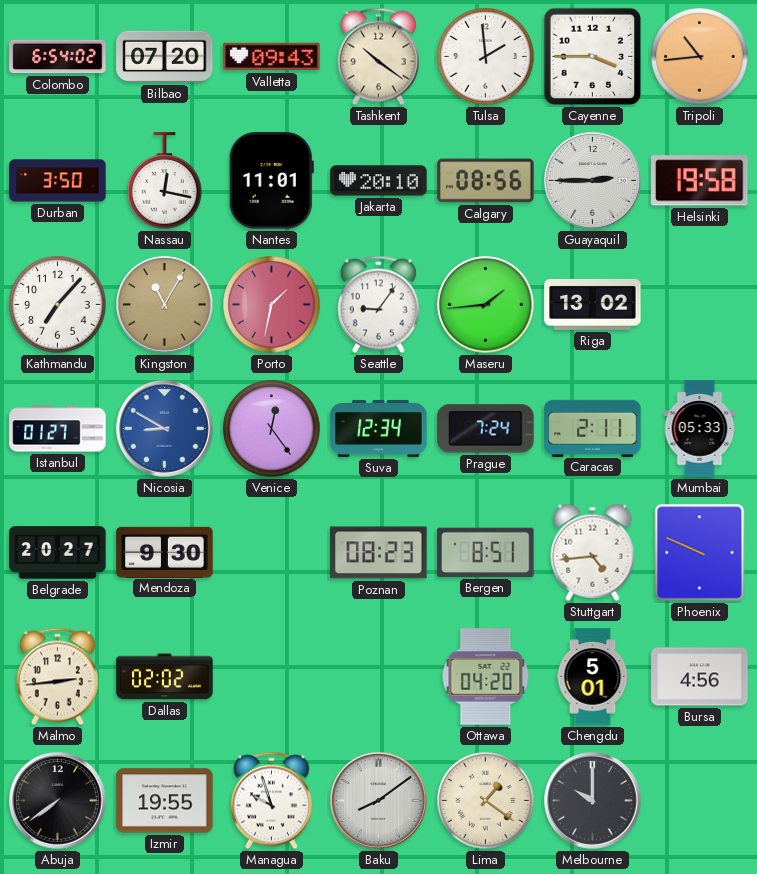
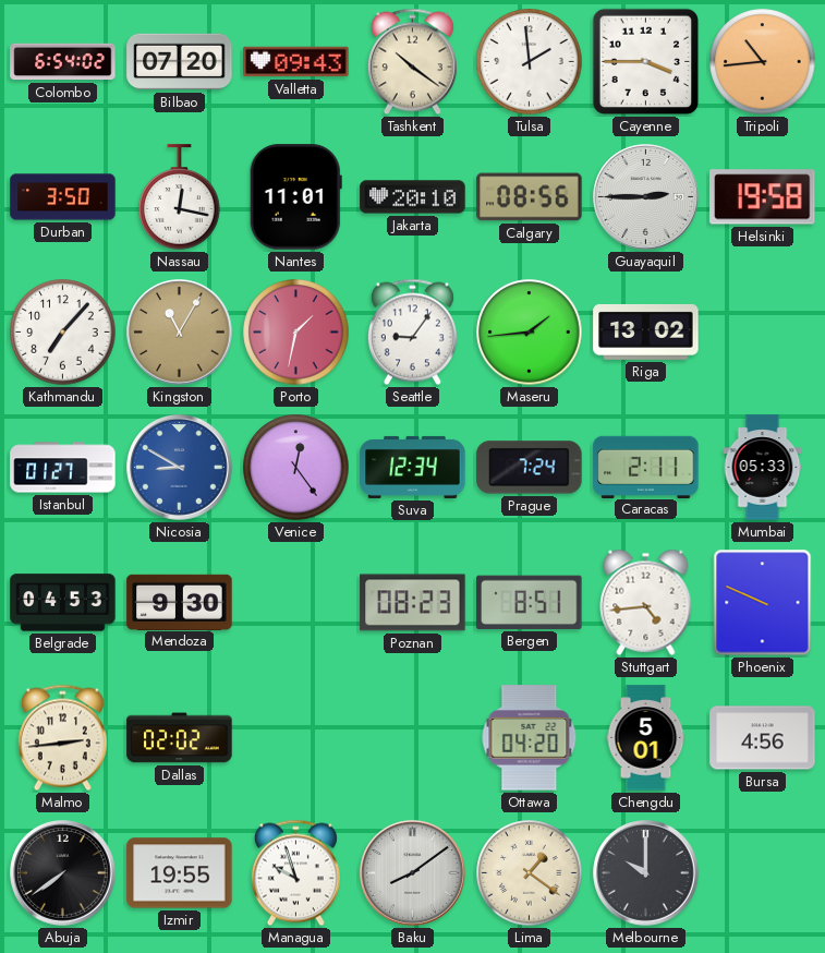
Belgrade: 20:27 -> 04:53 (63, 603)
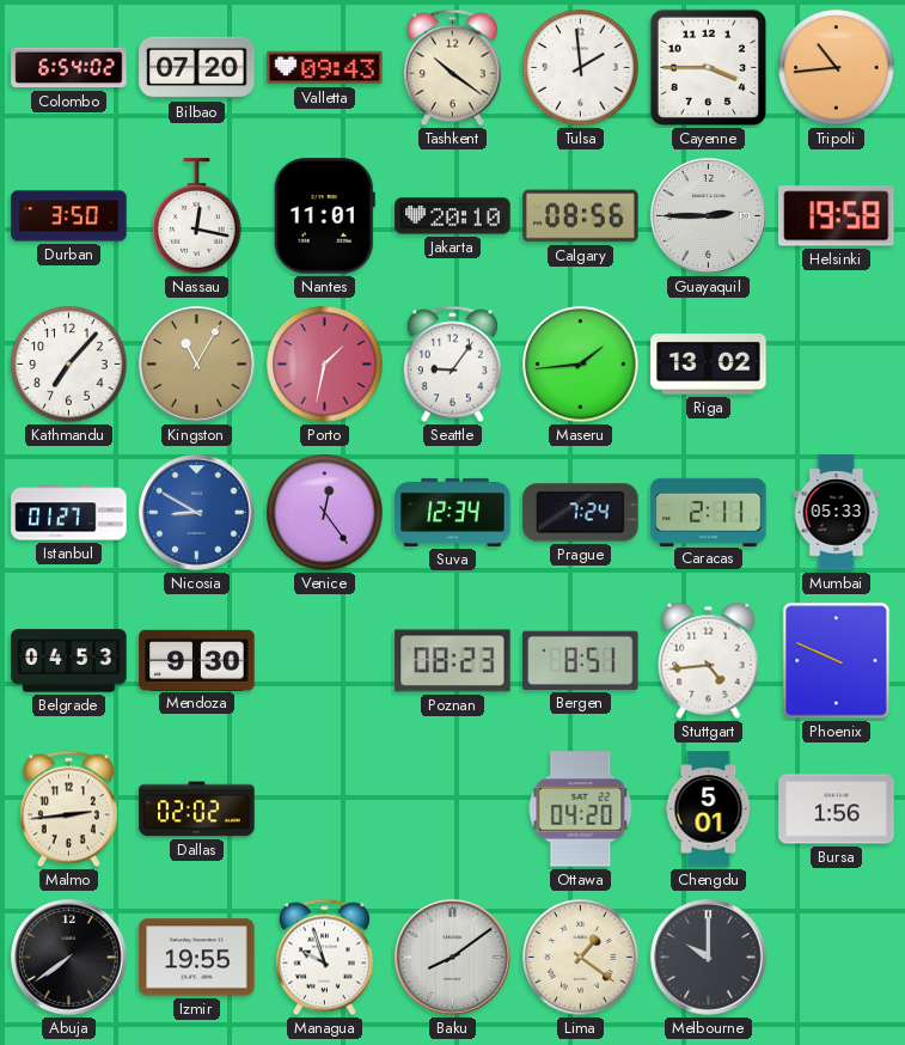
Bursa: 4:56 -> 1:56 (837, 809)
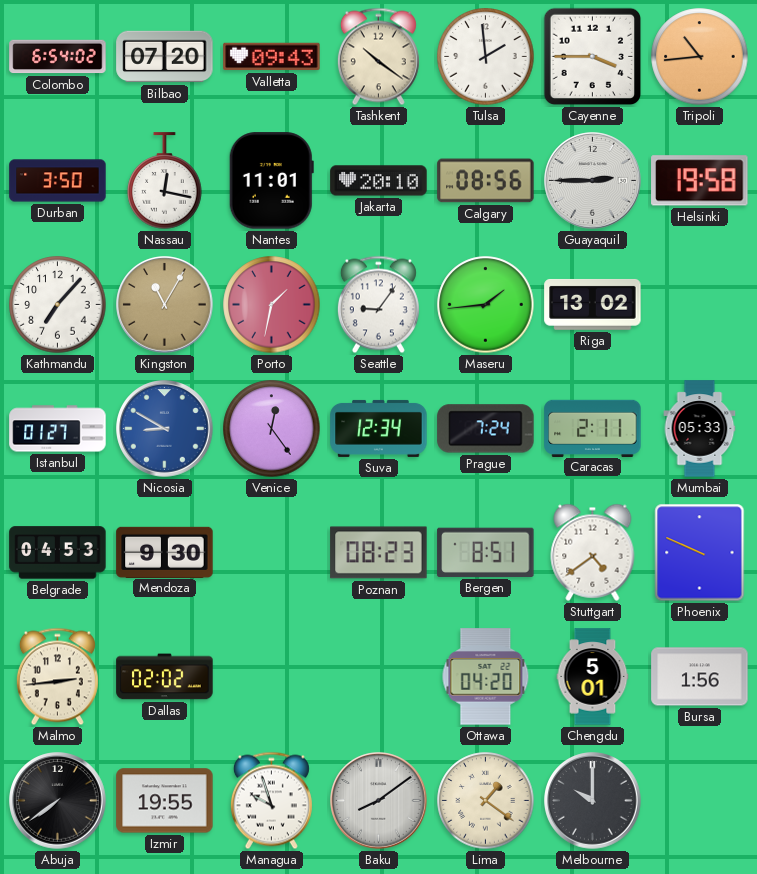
Stuttgart: 4:44 -> 4:39 (593, 552)
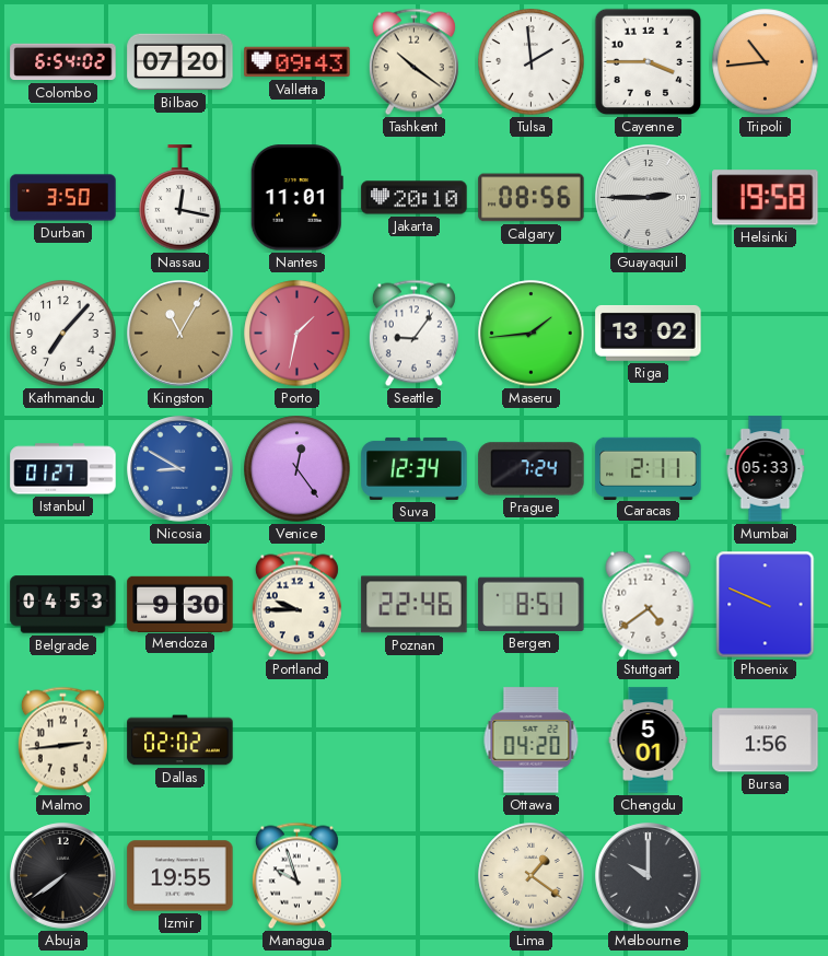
Portland: none -> 9:45 (296, 605)
Poznan: 08:23 -> 22:46 (415, 605)
Baku: 8:09 -> none (379, 801)
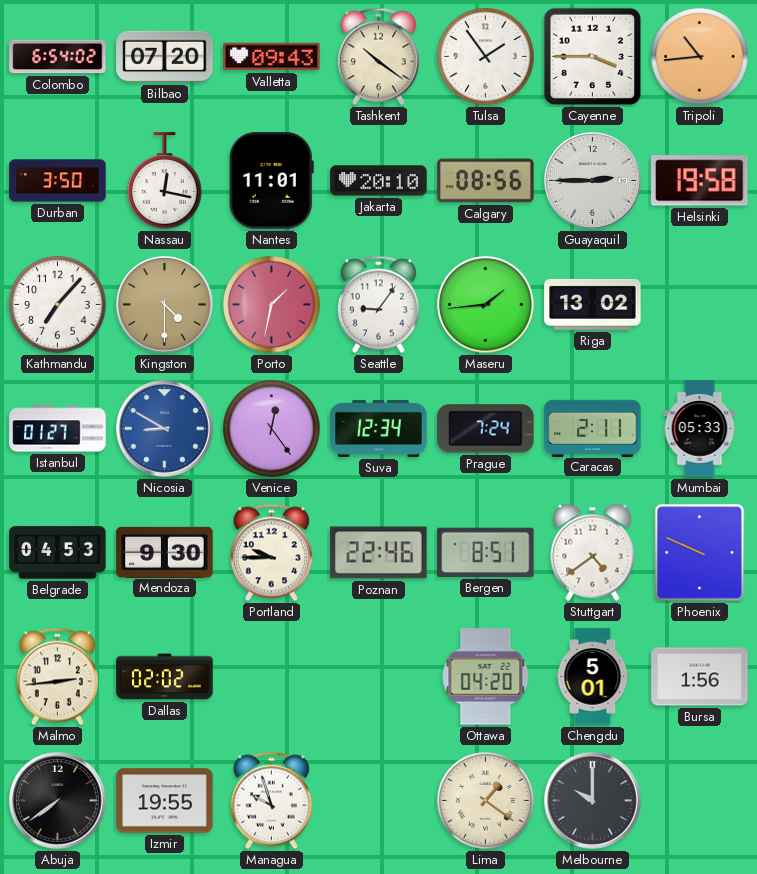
Tulsa: 1:59 -> 1:54 (486, 57)
Kingston: 11:05 -> 4:30 (165, 305)
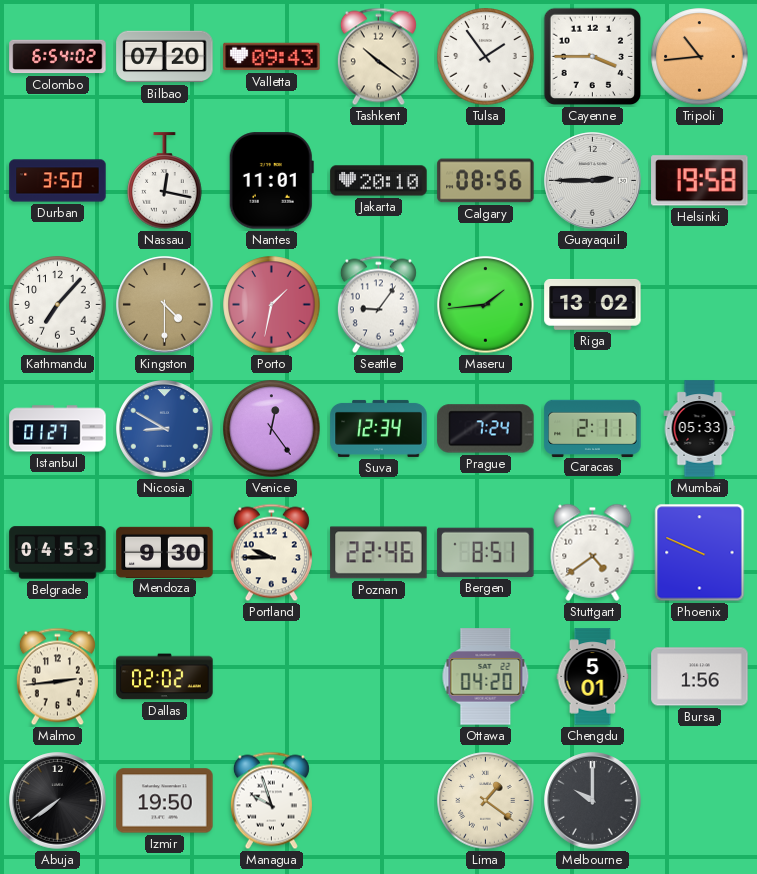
Izmir: 19:55 -> 19:50 (165, 801)
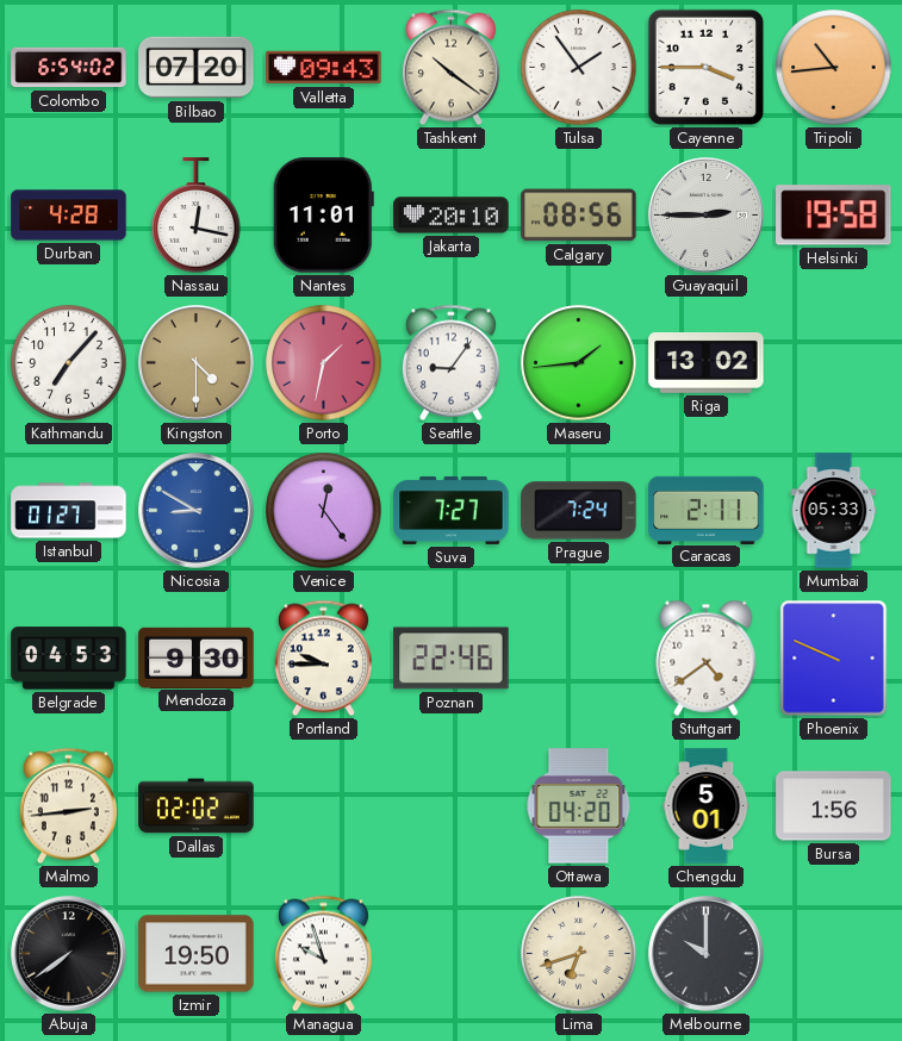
Durban: 3:50 -> 4:28 (69, 216)
Suva: 12:34 -> 7:27 (452, 510)
Bergen: 8:51 -> none (486, 552)
Lima: 1:21 -> 6:42 (579, 954)
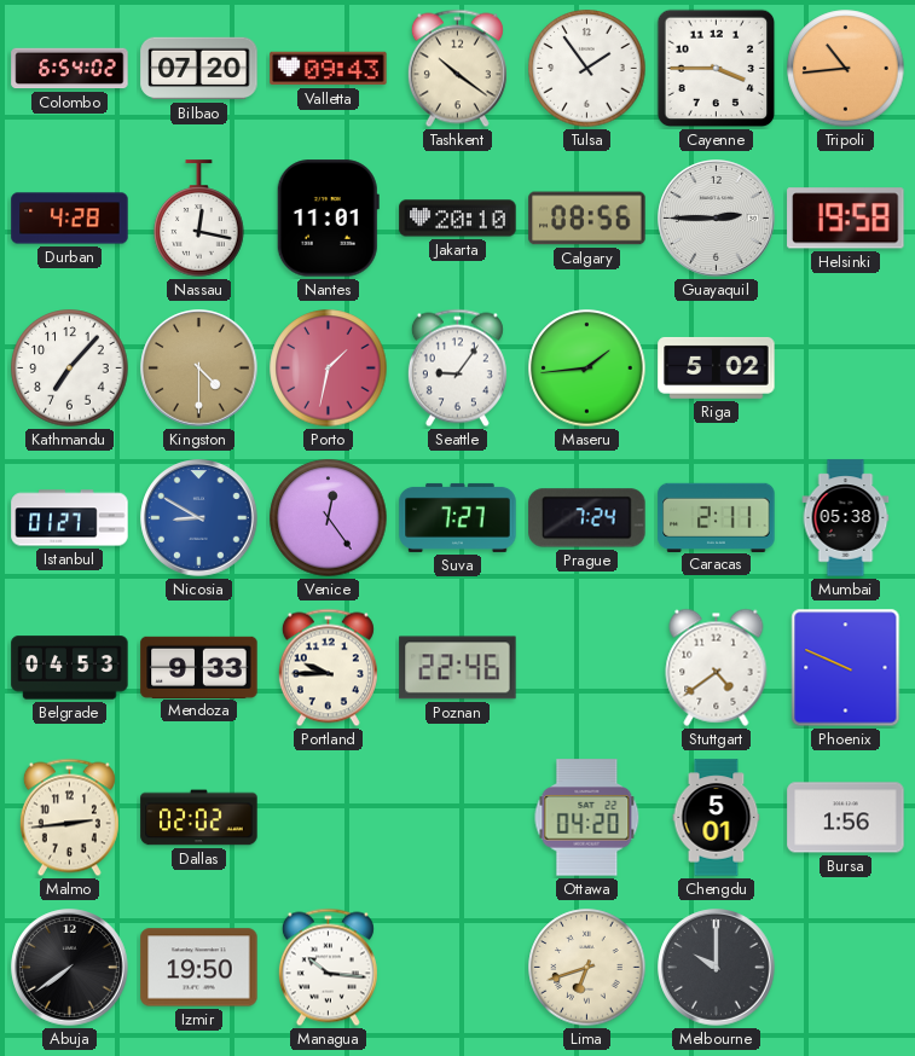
Riga: 13:02 -> 5:02 (717, 367)
Mumbai: 05:33 -> 05:38 (846, 518)
Mendoza: 9:30 -> 9:33 (199, 667)
Managua: 9:57 -> 10:16 (328, 968)
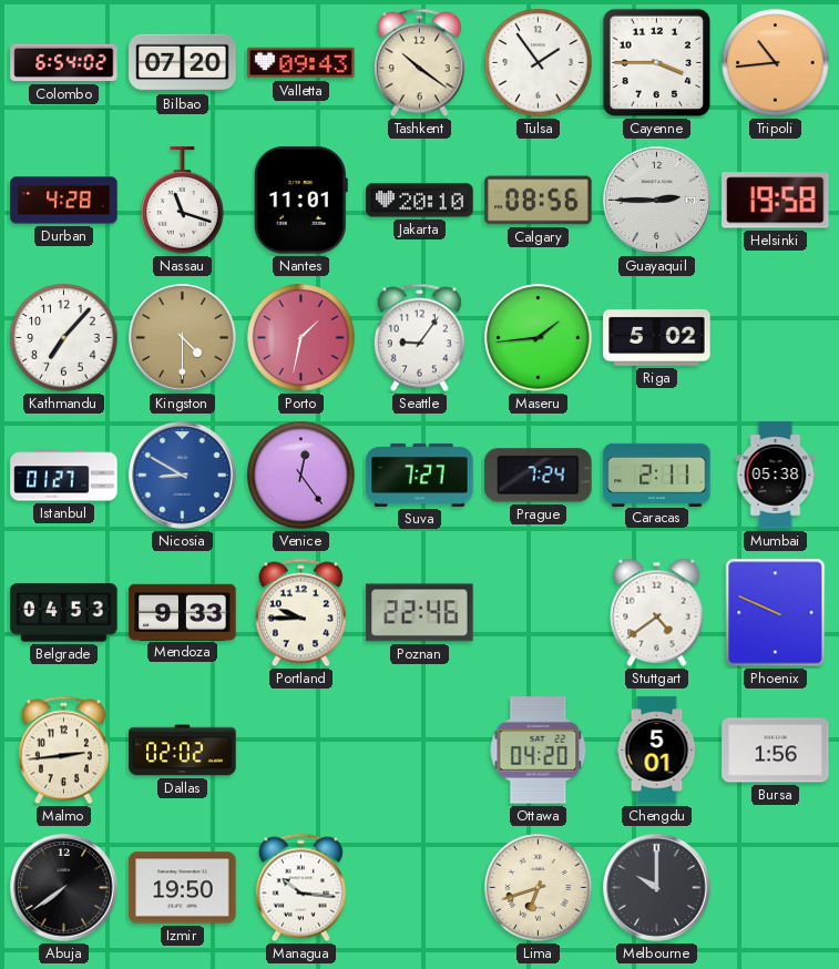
Nassau: 12:17 -> 11:18 (183, 201)
